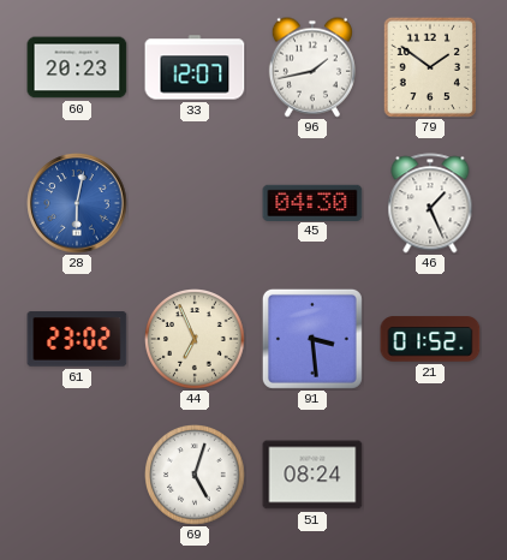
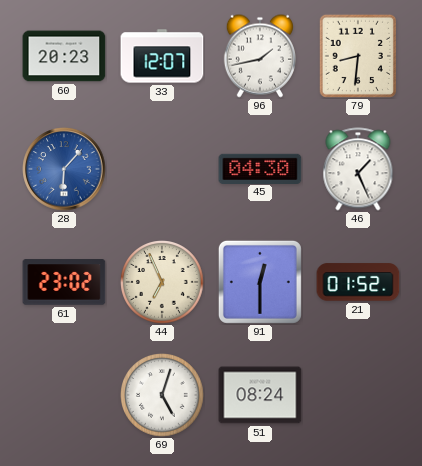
79: 1:51 -> 8:31 (358, 56)
28: 6:02 -> 6:07 (64, 169)
91: 3:29 -> 12:30 (260, 282)
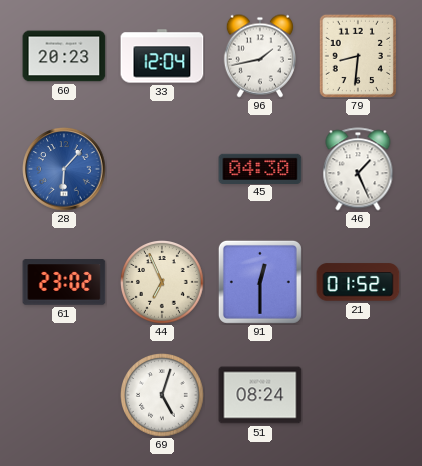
33: 12:07 -> 12:04 (162, 56)
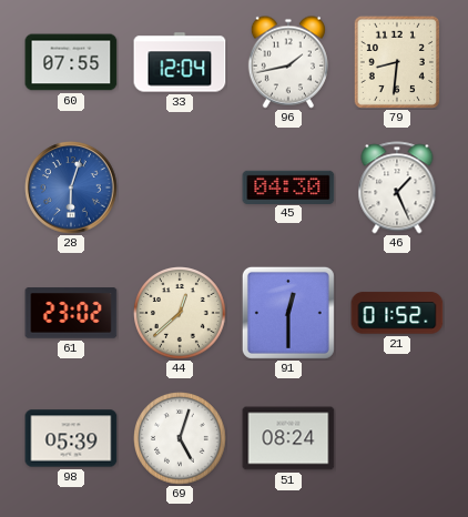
60: 20:23 -> 07:55 (71, 62)
28: 6:07 -> 6:03 (71, 187)
44: 6:56 -> 12:38 (180, 313)
98: none -> 05:39 (71, 438)
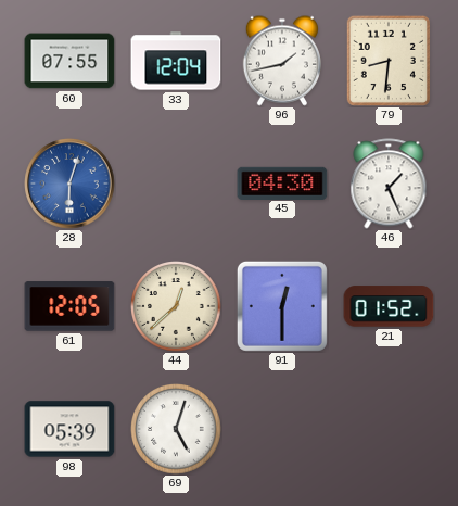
61: 23:02 -> 12:05 (69, 306)
51: 08:24 -> none (288, 438)
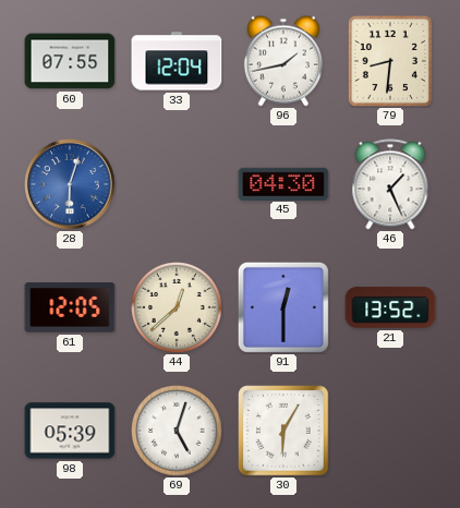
21: 01:52 -> 13:52 (390, 307)
30: none -> 6:05 (283, 431)
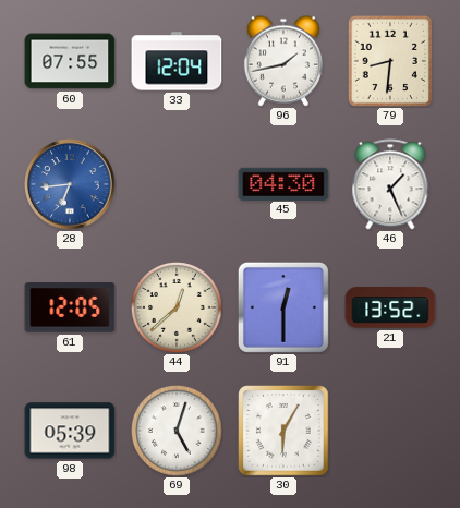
28: 6:03 -> 6:44 (70, 184)
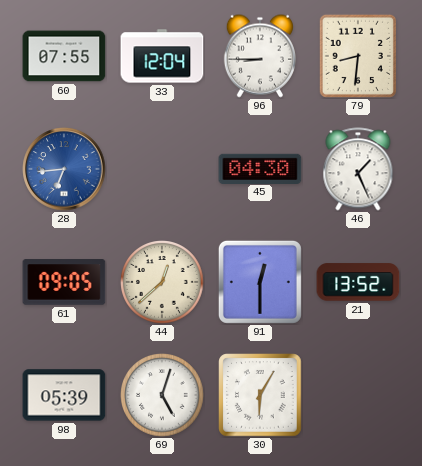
96: 1:43 -> 8:45 (260, 56)
61: 12:05 -> 09:05 (64, 282)
